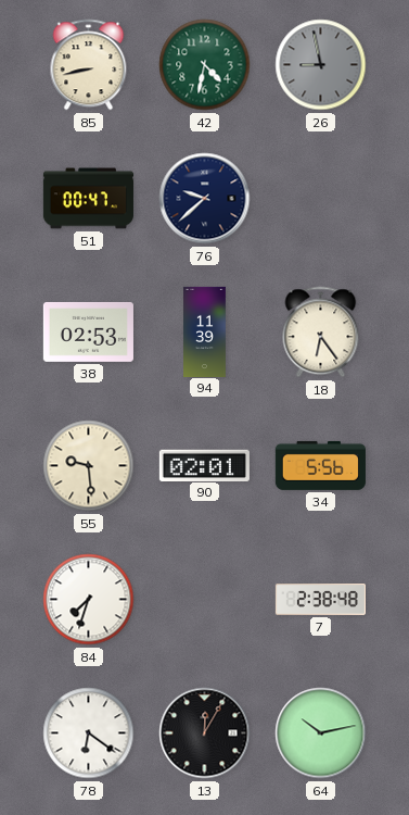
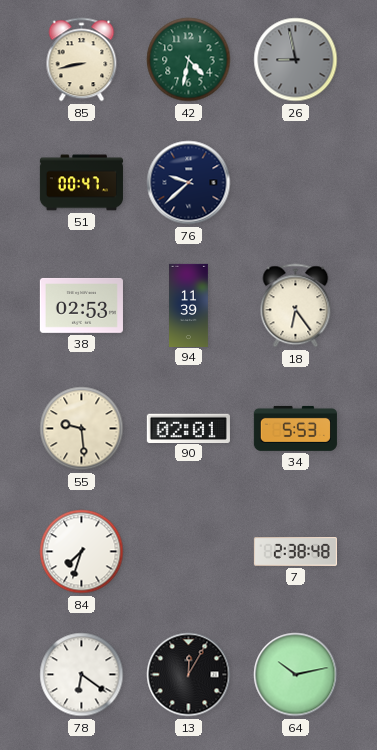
34: 5:56 -> 5:53 (295, 428)
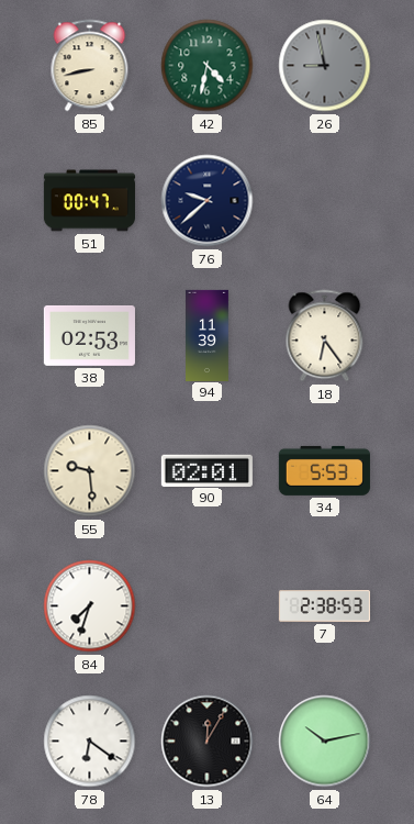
7: 2:38:48 -> 2:38:53 (324, 606)
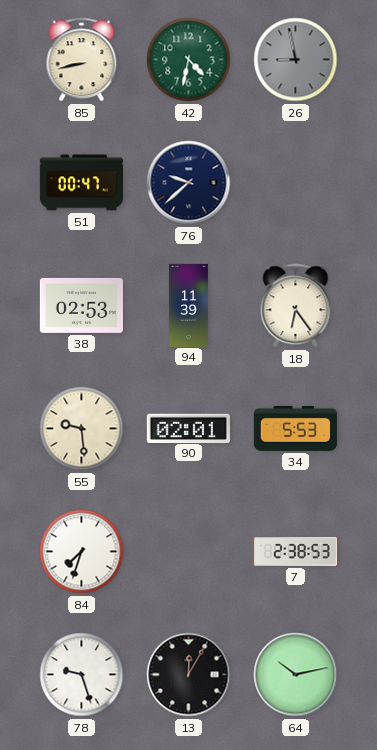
78: 6:21 -> 9:27 (82, 675)
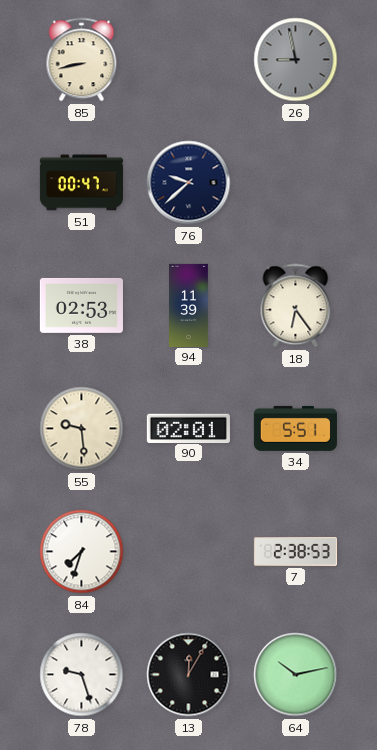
42: 4:32 -> none (189, 60)
34: 5:53 -> 5:51 (295, 428)
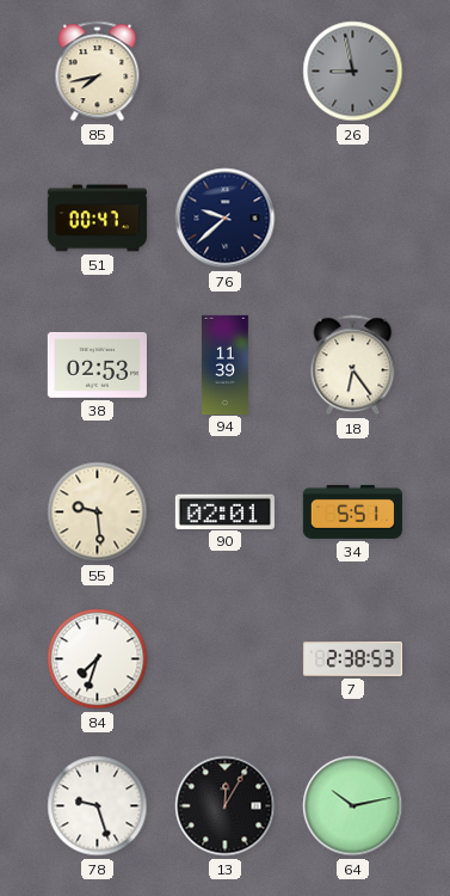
85: 8:43 -> 7:43 (98, 72)
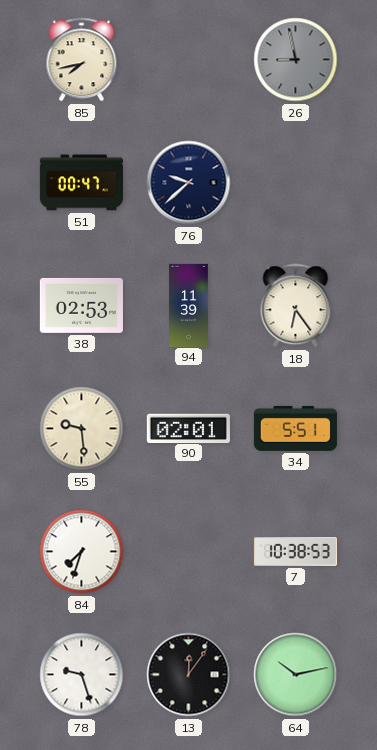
7: 2:38 -> 10:38 (295, 552)
13: 12:05 -> 12:06 (189, 675)
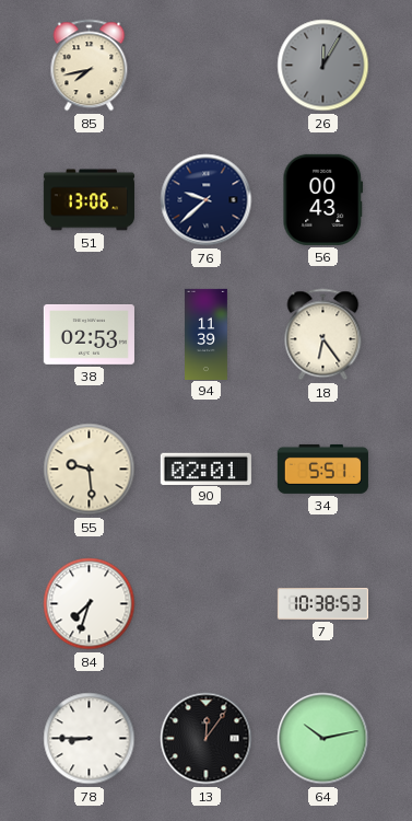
26: 8:58 -> 12:05 (323, 66)
51: 00:47 -> 13:06 (89, 200)
56: none -> 00:43 (323, 199)
78: 9:27 -> 8:45 (90, 739)
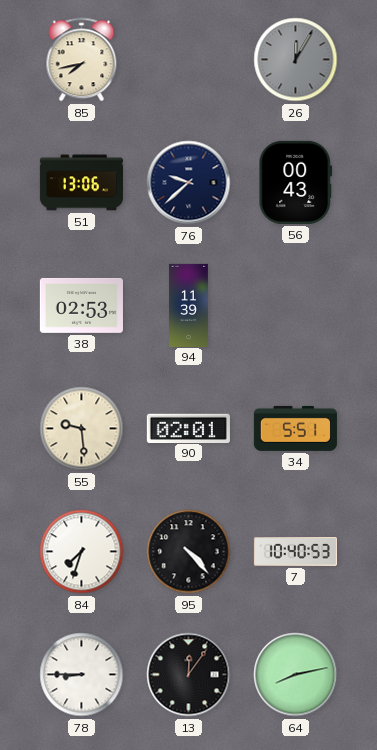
18: 6:24 -> none (323, 335)
95: none -> 4:23 (189, 552)
7: 10:38 -> 10:40 (295, 552)
64: 10:13 -> 8:13 (296, 675)
